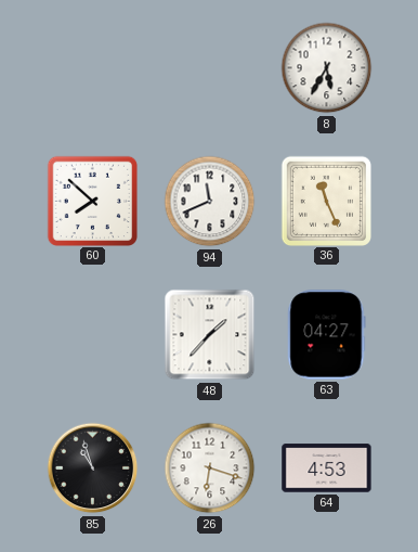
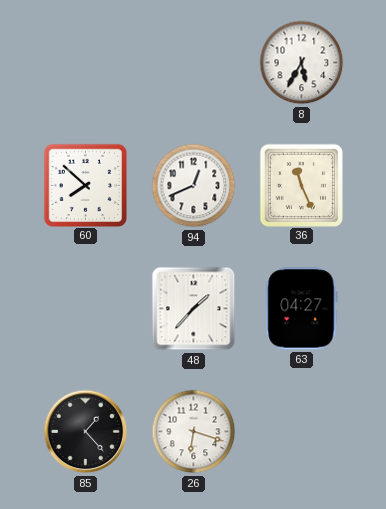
94: 11:41 -> 12:41 (194, 186)
85: 10:57 -> 1:23 (86, 432)
64: 4:53 -> none (327, 468)
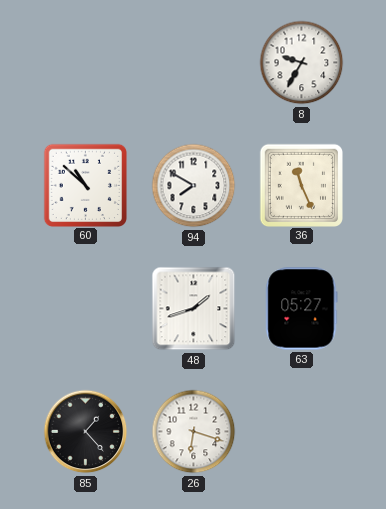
8: 5:35 -> 9:35 (302, 63)
60: 7:52 -> 10:52 (85, 185)
94: 12:41 -> 7:50 (194, 186)
48: 1:37 -> 1:42 (194, 309)
63: 04:27 -> 05:27 (302, 309)
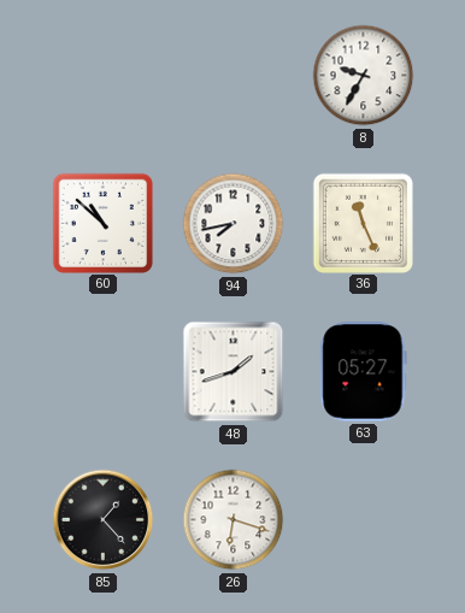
94: 7:50 -> 7:43 (234, 224)
